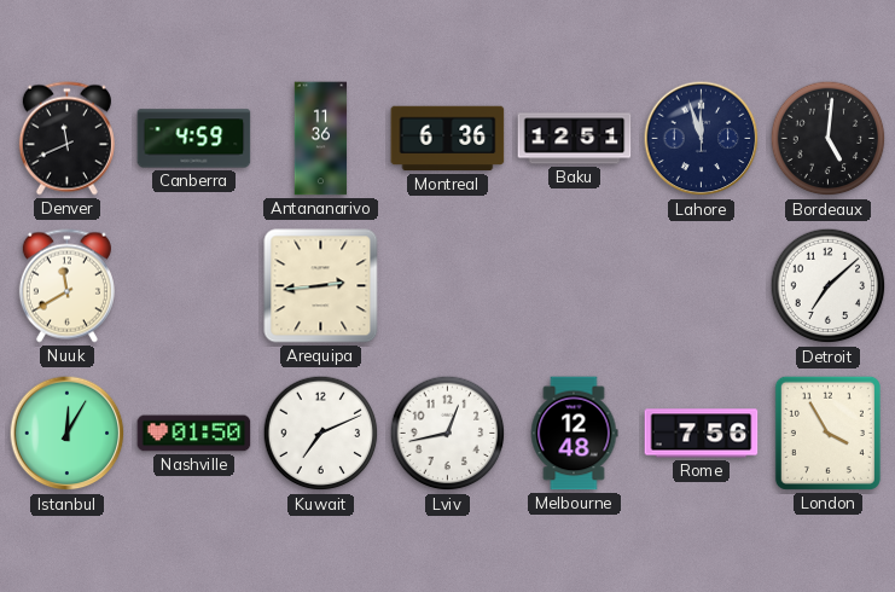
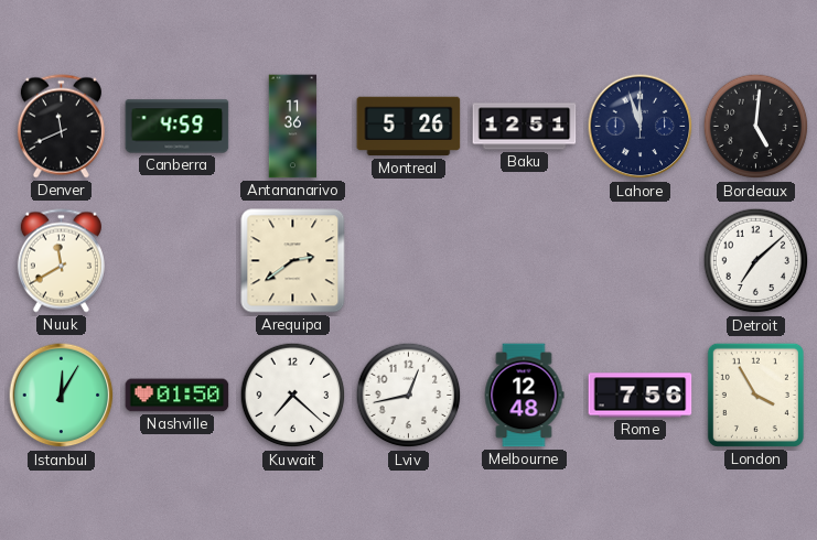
Montreal: 6:36 -> 5:26 (409, 127)
Arequipa: 2:44 -> 2:39 (293, 261)
Kuwait: 7:11 -> 7:22 (293, 396)
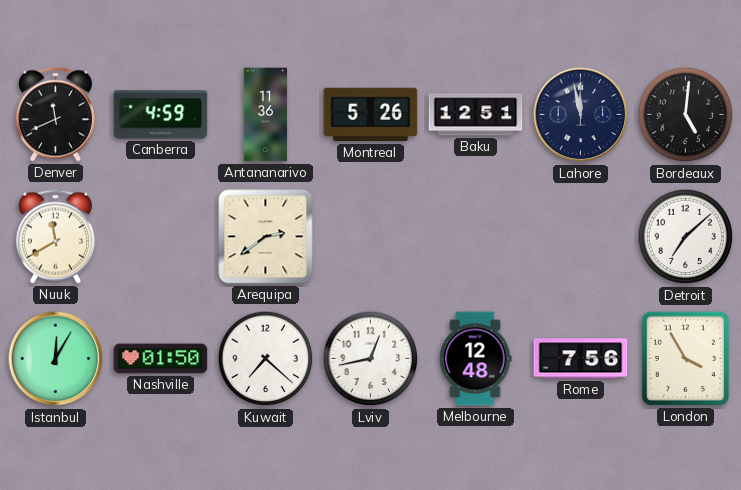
Lahore: 11:57 -> 11:58 (581, 115)
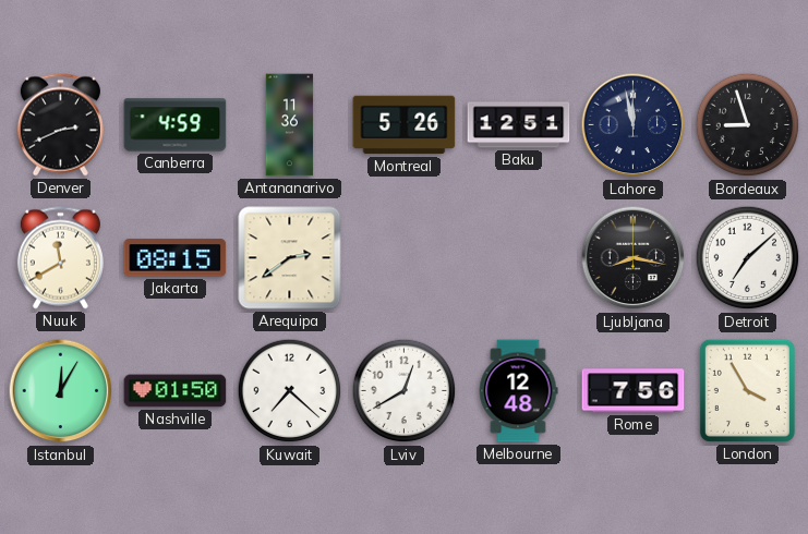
Denver: 11:41 -> 2:41 (60, 125)
Bordeaux: 5:01 -> 8:57 (748, 125)
Jakarta: none -> 08:15 (176, 258)
Ljubljana: none -> 8:17 (634, 258)
Lviv: 12:43 -> 12:40 (405, 391)
